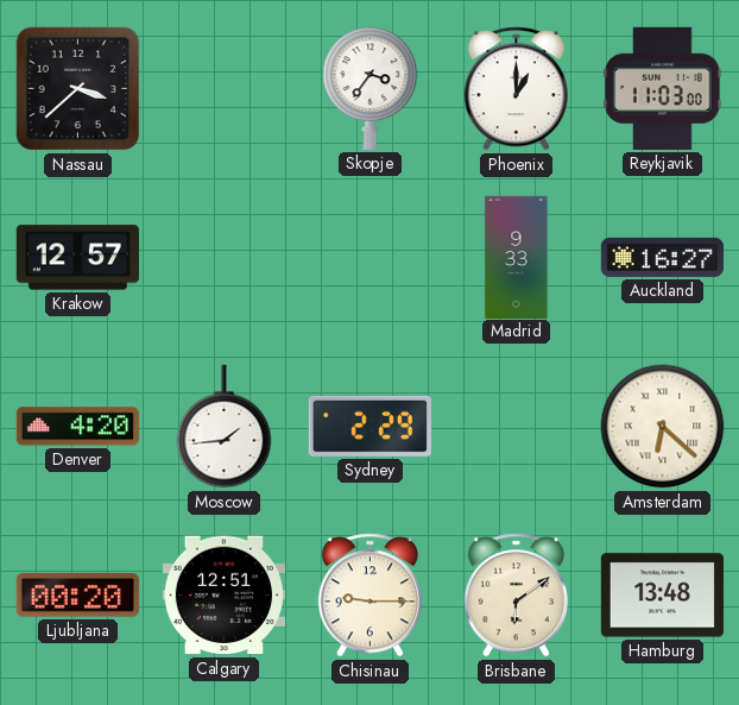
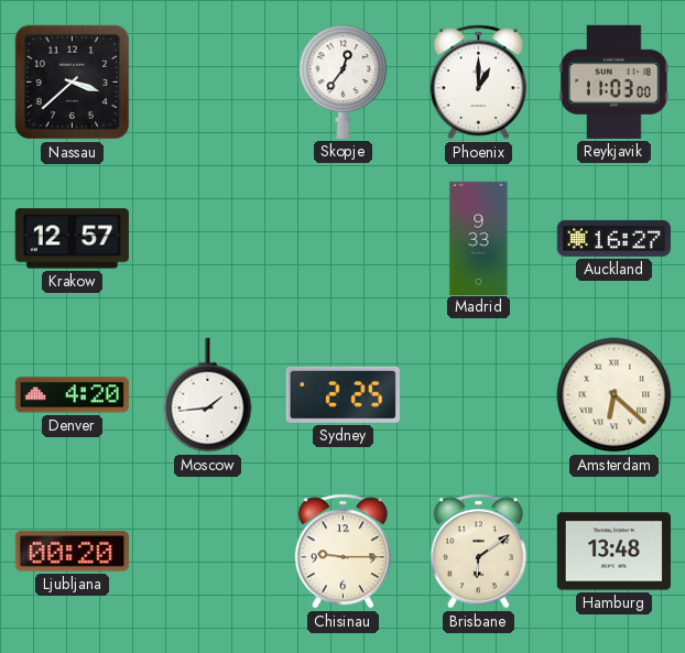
Skopje: 3:36 -> 12:36 (344, 81)
Sydney: 2:29 -> 2:25 (342, 394)
Calgary: 12:51 -> none (223, 596)
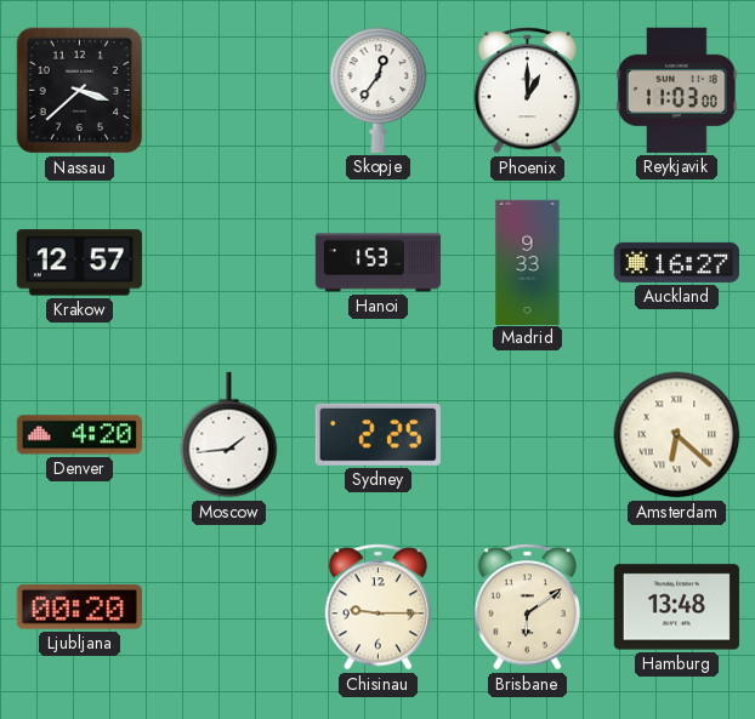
Hanoi: none -> 1:53 (377, 263)
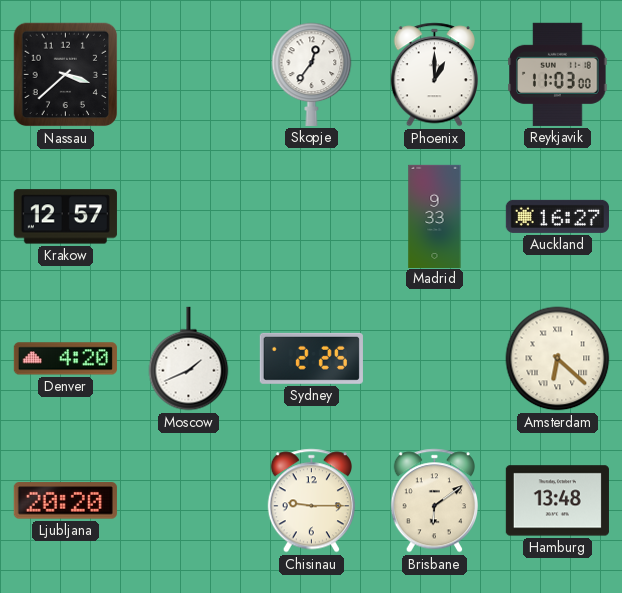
Hanoi: 1:53 -> none (377, 263)
Moscow: 1:44 -> 1:41 (189, 359)
Ljubljana: 00:20 -> 20:20 (65, 501)
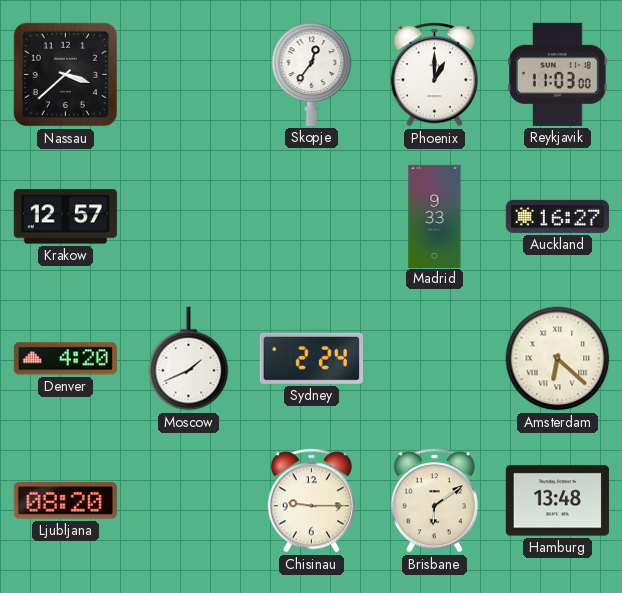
Sydney: 2:25 -> 2:24 (311, 358)
Ljubljana: 20:20 -> 08:20 (65, 501)
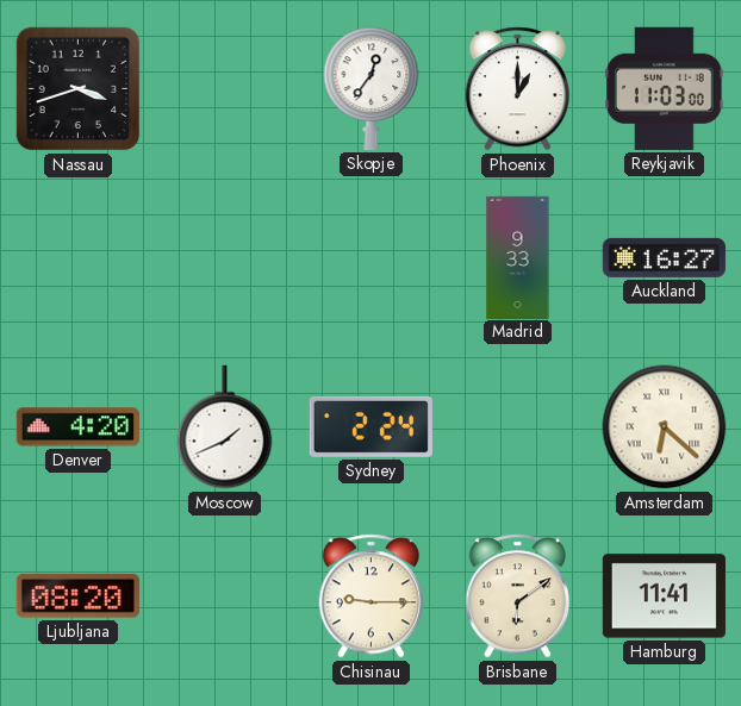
Nassau: 3:38 -> 3:42 (79, 89)
Krakow: 12:57 -> none (65, 217)
Hamburg: 13:48 -> 11:41 (664, 596)
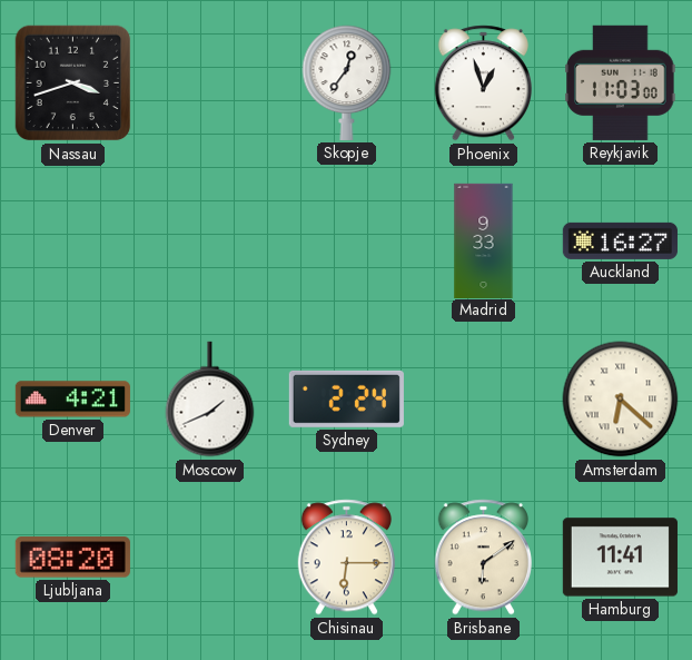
Phoenix: 1:00 -> 12:57 (483, 83)
Denver: 4:20 -> 4:21 (72, 400)
Chisinau: 9:15 -> 6:15 (346, 558)
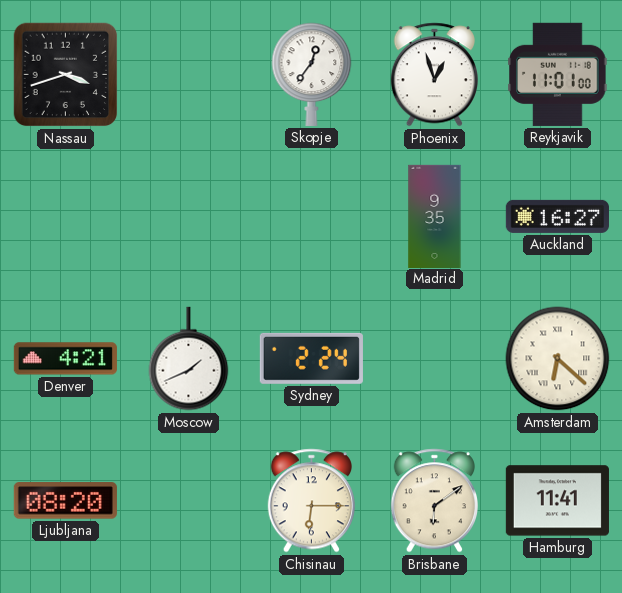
Reykjavik: 11:03 -> 11:01 (558, 74)
Madrid: 9:33 -> 9:35 (435, 216)
